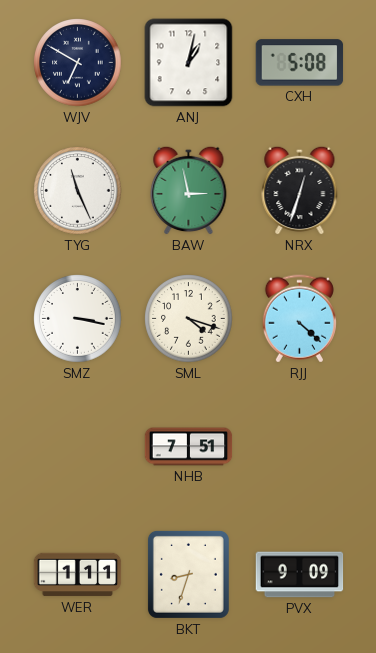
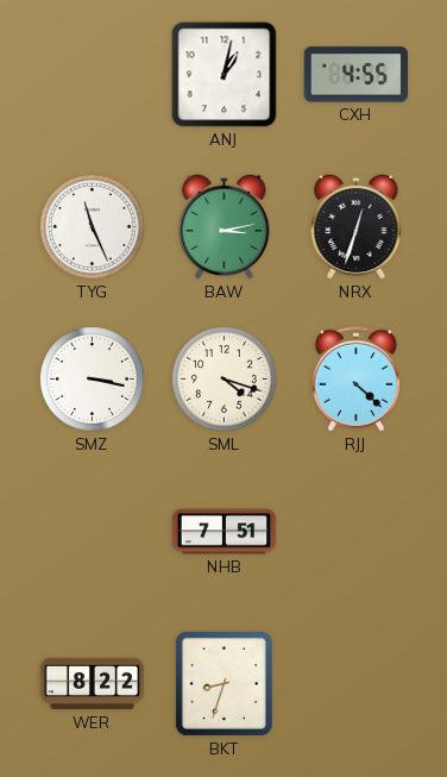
WJV: 6:50 -> none (78, 63)
CXH: 5:08 -> 4:55 (357, 75)
BAW: 2:58 -> 3:13 (225, 226)
WER: 1:11 -> 8:22 (93, 684)
PVX: 9:09 -> none (300, 575)
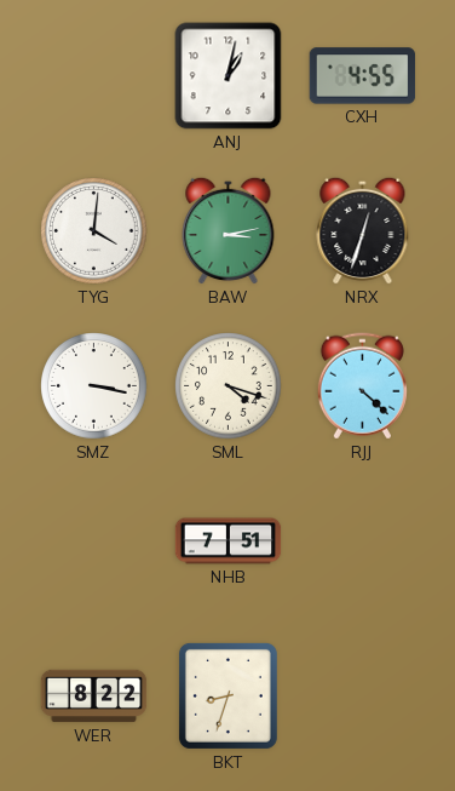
TYG: 11:26 -> 4:01 (94, 231)
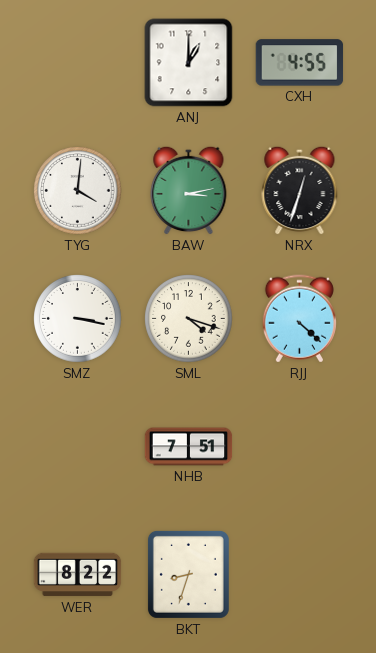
ANJ: 1:02 -> 1:00 (189, 63)
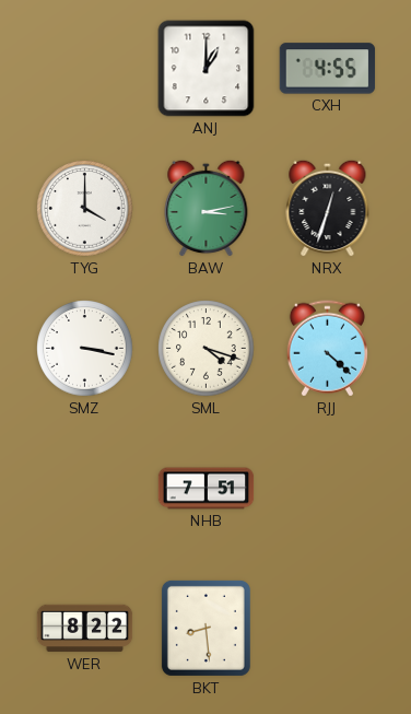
TYG: 4:01 -> 4:00 (85, 209)
BKT: 8:33 -> 8:29 (205, 628)
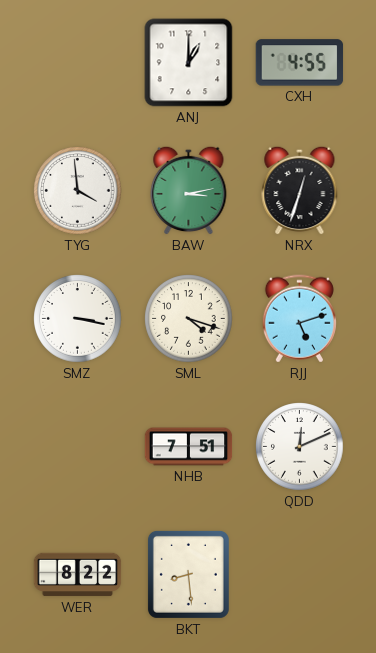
TYG: 4:00 -> 3:59 (78, 191)
RJJ: 4:22 -> 5:12 (299, 319)
QDD: none -> 12:11 (300, 447)
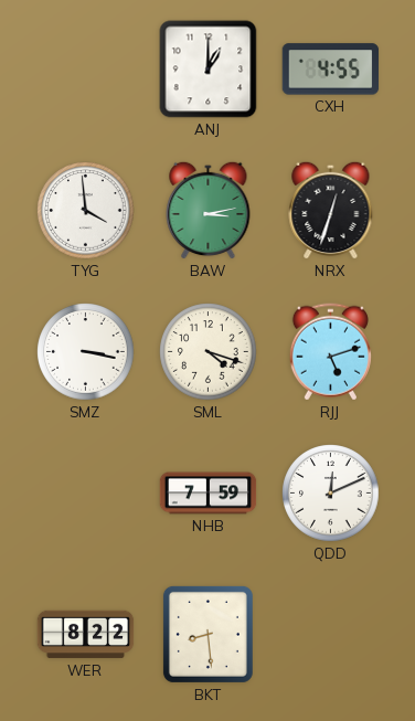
NHB: 7:51 -> 7:59 (209, 494)
